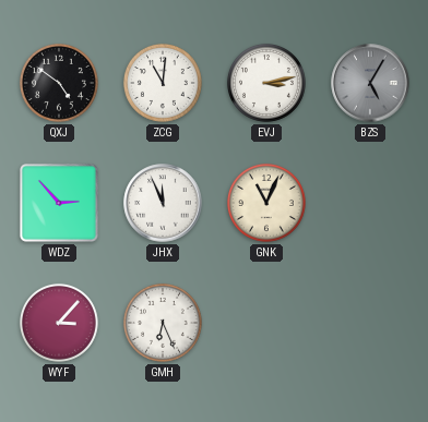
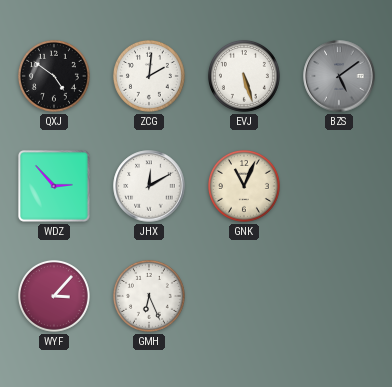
ZCG: 11:01 -> 2:01 (149, 76)
EVJ: 3:13 -> 5:27 (244, 76)
BZS: 5:05 -> 5:09 (339, 76)
JHX: 11:56 -> 12:10 (149, 186)
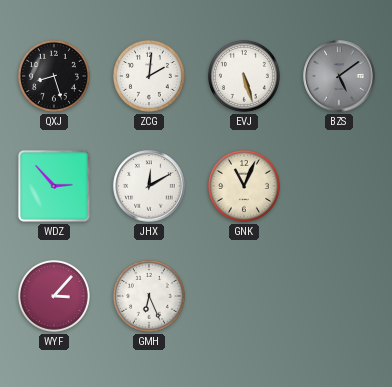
QXJ: 4:51 -> 8:27 (54, 76)
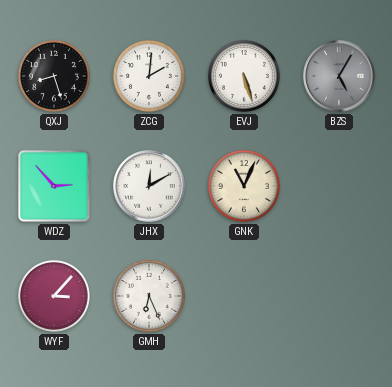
BZS: 5:09 -> 5:05 (339, 76)
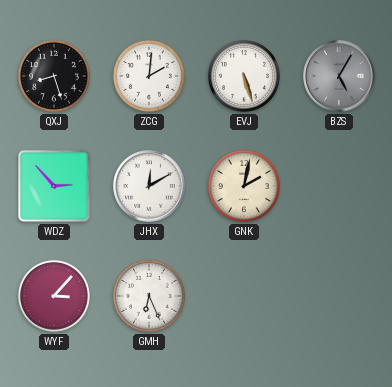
GNK: 11:04 -> 2:02 (244, 186)
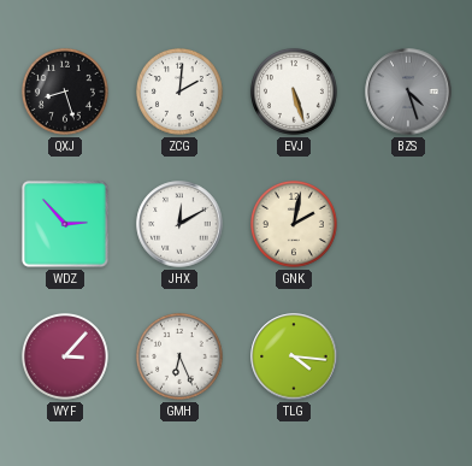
BZS: 5:05 -> 4:27 (408, 92)
TLG: none -> 4:16 (294, 356)
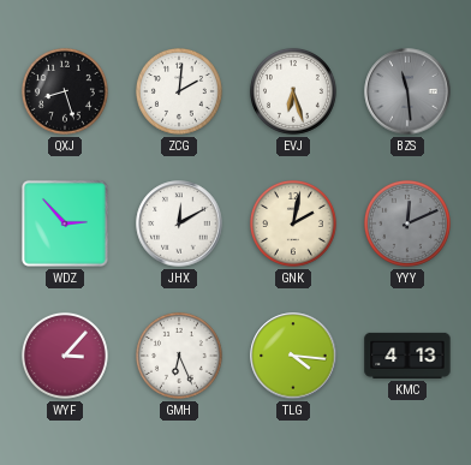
EVJ: 5:27 -> 6:27 (293, 91)
BZS: 4:27 -> 11:29 (407, 91)
YYY: none -> 12:11 (407, 223)
KMC: none -> 4:13 (407, 356)
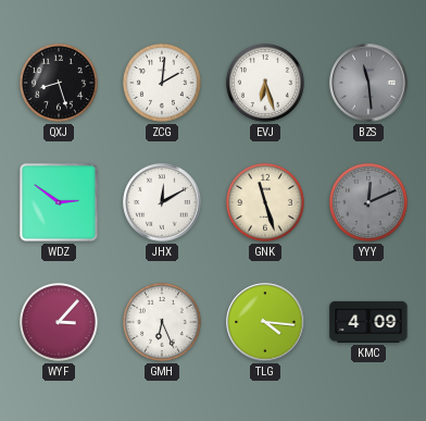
WDZ: 2:53 -> 2:51 (59, 202)
GNK: 2:02 -> 11:27 (265, 202)
KMC: 4:13 -> 4:09 (368, 322)
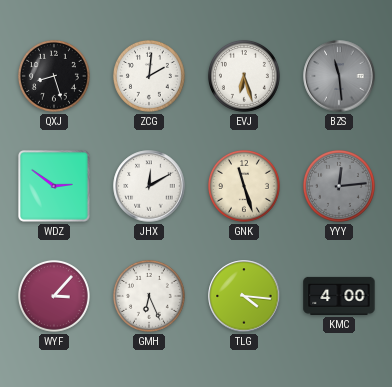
YYY: 12:11 -> 12:14 (339, 186)
KMC: 4:09 -> 4:00 (339, 296)
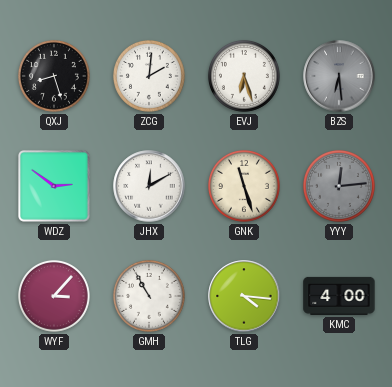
BZS: 11:29 -> 6:29 (339, 76)
GMH: 6:26 -> 10:55 (149, 296)
